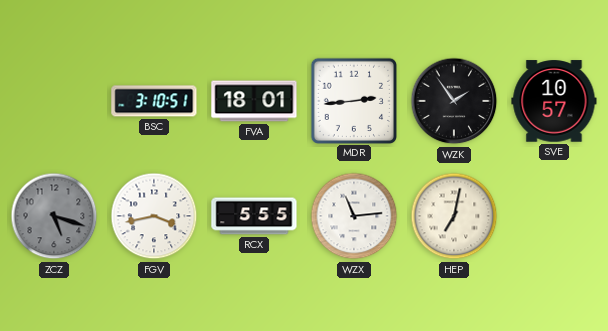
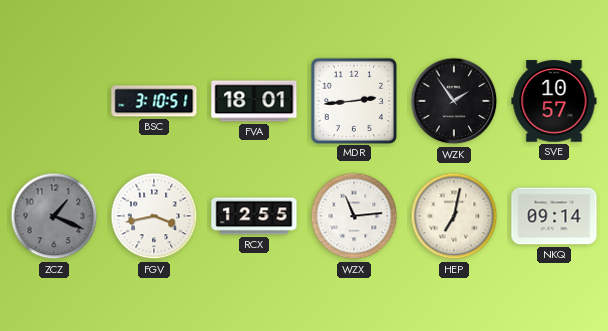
ZCZ: 5:18 -> 1:19 (54, 216)
RCX: 5:55 -> 12:55 (254, 216)
NKQ: none -> 09:14 (554, 216)
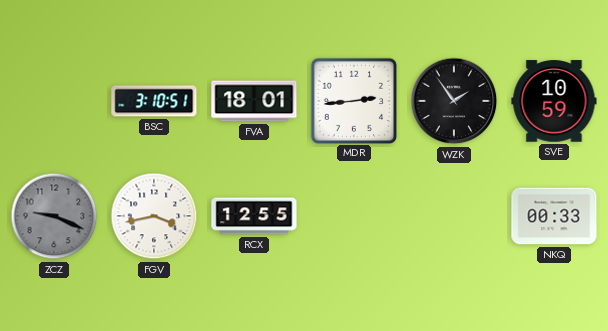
SVE: 10:57 -> 10:59 (554, 101)
ZCZ: 1:19 -> 9:19 (54, 216)
WZX: 11:14 -> none (354, 216)
HEP: 7:02 -> none (454, 216)
NKQ: 09:14 -> 00:33 (554, 216)
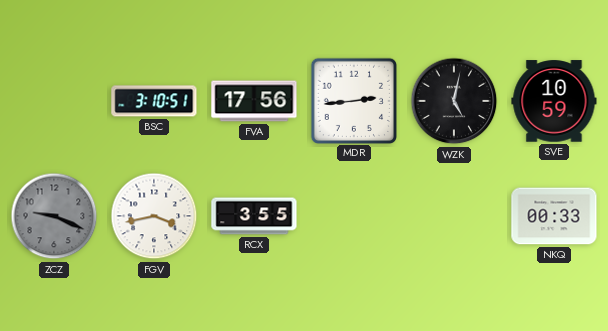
FVA: 18:01 -> 17:56 (254, 101)
WZK: 1:54 -> 5:02 (454, 101)
RCX: 12:55 -> 3:55 (254, 216)
